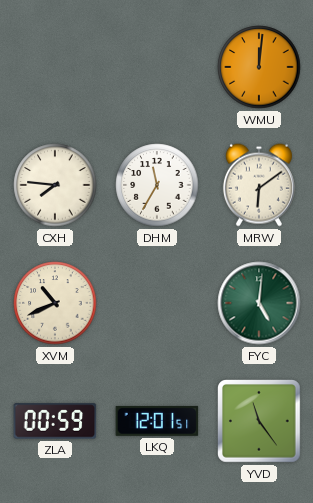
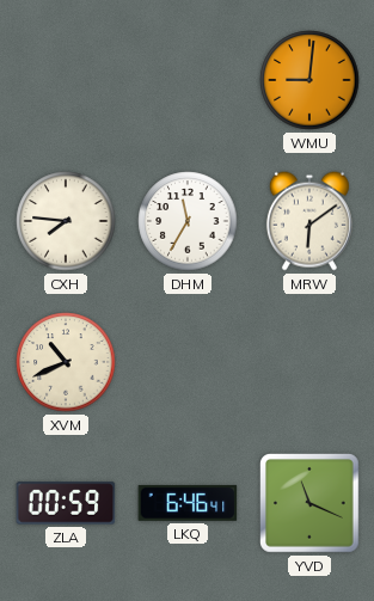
WMU: 12:01 -> 9:01 (309, 80)
FYC: 5:01 -> none (259, 303)
LKQ: 12:01 -> 6:46 (188, 503)
YVD: 11:24 -> 11:19 (309, 503)
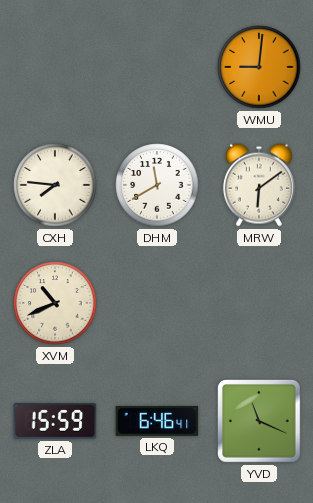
DHM: 11:35 -> 11:40 (157, 185)
ZLA: 00:59 -> 15:59 (55, 421)
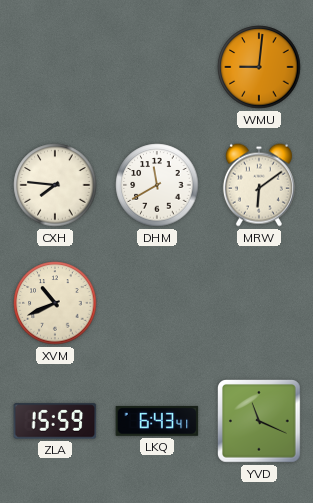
LKQ: 6:46 -> 6:43 (157, 421)
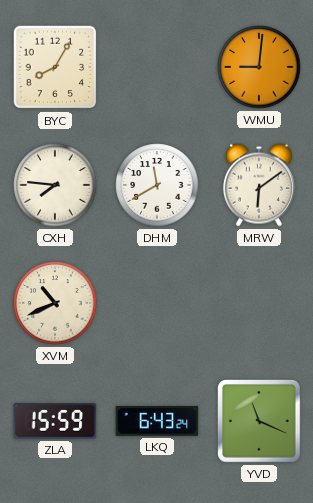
BYC: none -> 8:05 (55, 67)
LKQ: 6:43:41 -> 6:43:24 (157, 421)
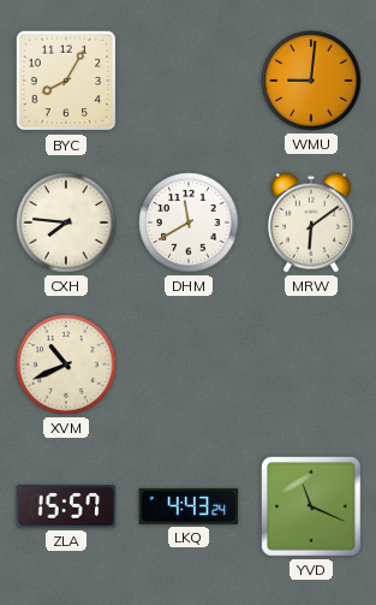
ZLA: 15:59 -> 15:57 (66, 506)
LKQ: 6:43 -> 4:43 (189, 506)
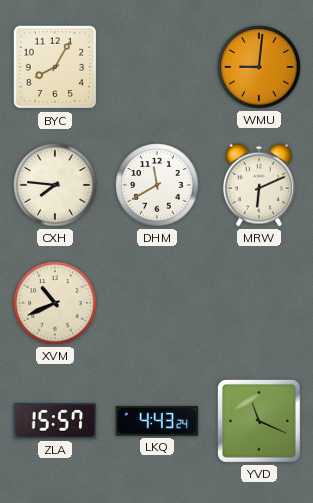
MRW: 6:09 -> 6:11 (259, 185)
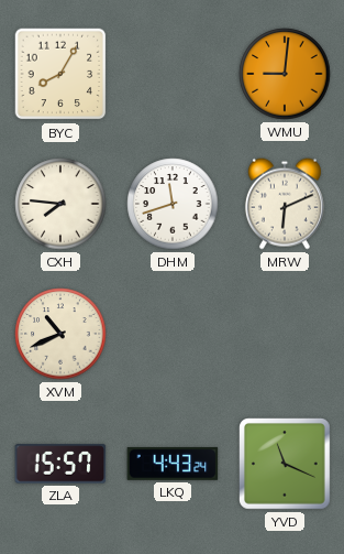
DHM: 11:40 -> 11:42 (173, 204)
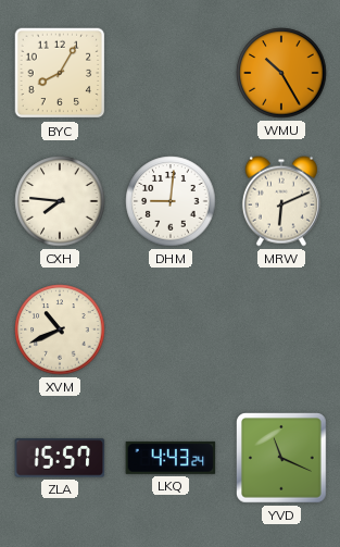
WMU: 9:01 -> 10:25 (281, 73)
DHM: 11:42 -> 9:01 (171, 201)
